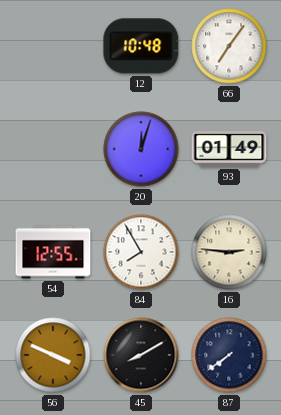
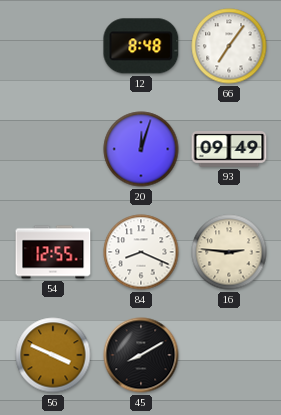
12: 10:48 -> 8:48 (141, 46)
93: 01:49 -> 09:49 (229, 149)
84: 7:55 -> 8:19 (141, 252)
87: 7:39 -> none (229, 355)
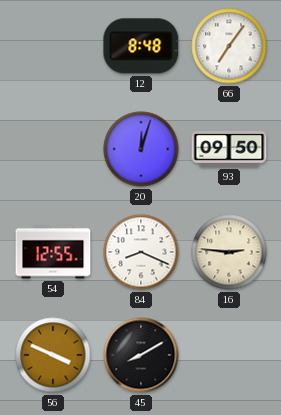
93: 09:49 -> 09:50 (229, 149)
